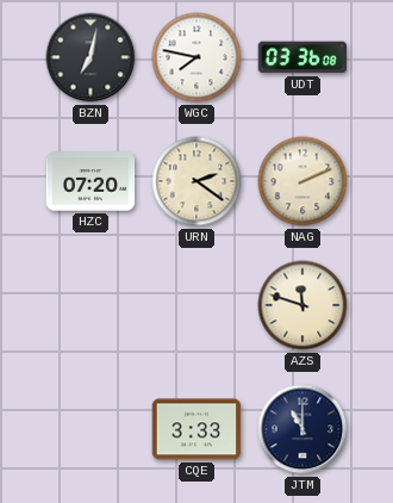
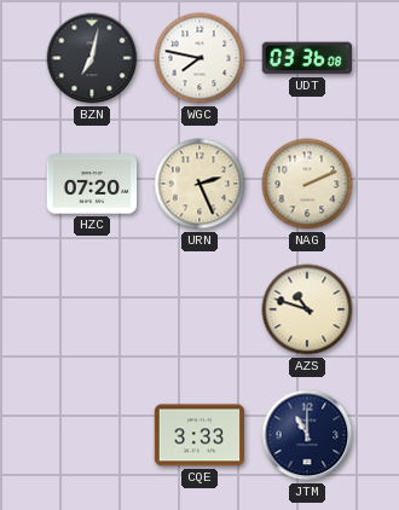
URN: 2:21 -> 2:26 (199, 184)
AZS: 11:48 -> 10:48 (307, 309)
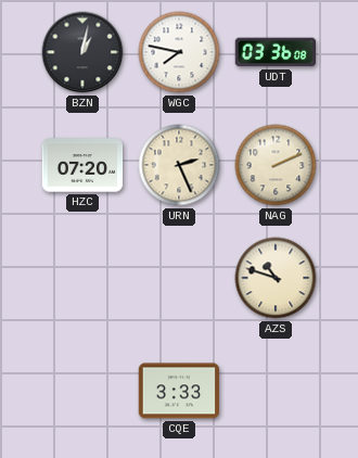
BZN: 7:02 -> 1:02 (82, 52)
JTM: 11:00 -> none (307, 435)
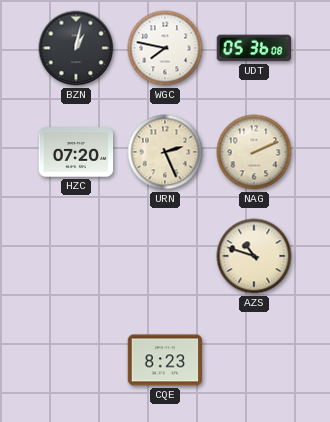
UDT: 03:36 -> 05:36 (254, 48)
CQE: 3:33 -> 8:23 (165, 360)
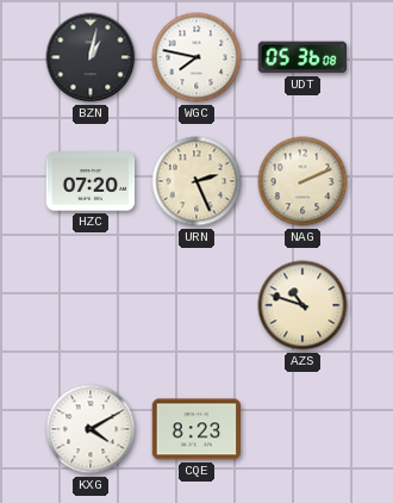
KXG: none -> 4:10 (91, 429)
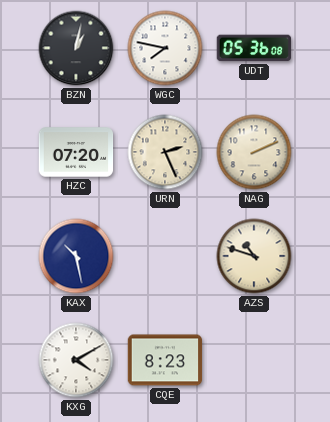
KAX: none -> 10:28 (76, 256)
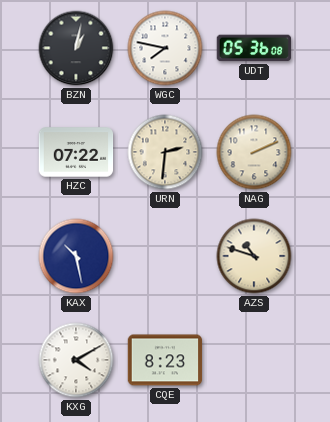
HZC: 07:20 -> 07:22 (76, 152)
URN: 2:26 -> 2:31 (165, 152)
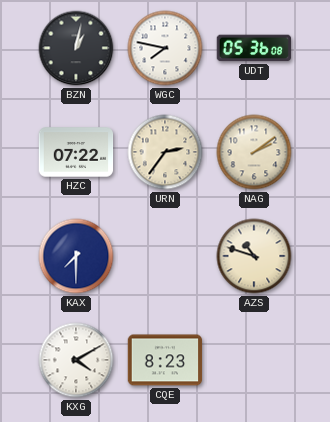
URN: 2:31 -> 2:36 (165, 152)
NAG: 2:11 -> 2:09 (254, 152)
KAX: 10:28 -> 7:30 (76, 256)
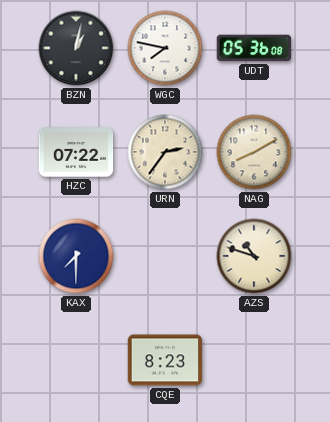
NAG: 2:09 -> 8:10 (254, 152)
KXG: 4:10 -> none (76, 360)
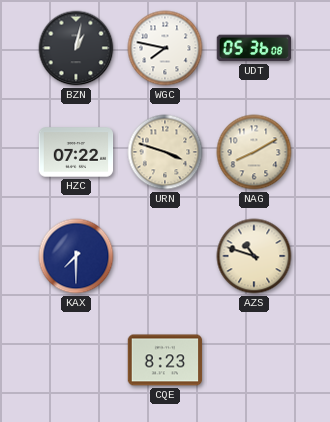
URN: 2:36 -> 3:48 (165, 152)
